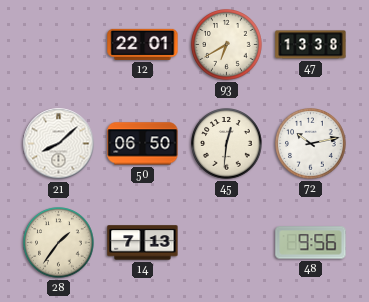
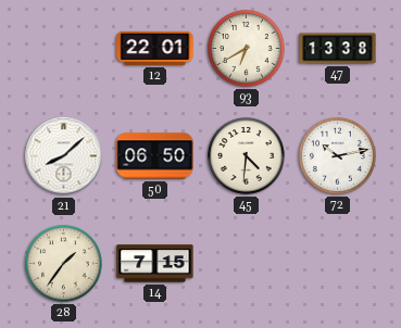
45: 12:31 -> 4:31 (247, 156)
14: 7:13 -> 7:15 (155, 264)
48: 9:56 -> none (311, 243)
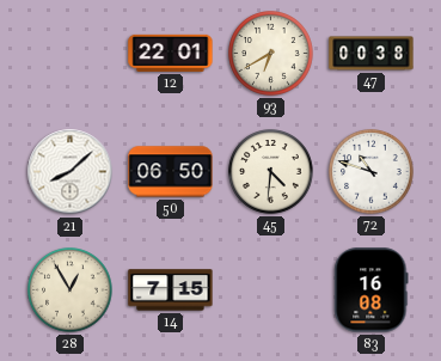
47: 13:38 -> 00:38 (372, 54)
72: 10:13 -> 10:48 (372, 172)
28: 1:36 -> 12:55 (71, 290)
83: none -> 16:08 (372, 290)
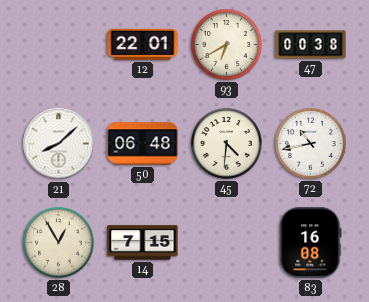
50: 06:50 -> 06:48 (143, 144)
72: 10:48 -> 10:43 (311, 144)
